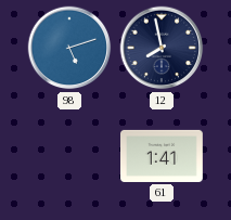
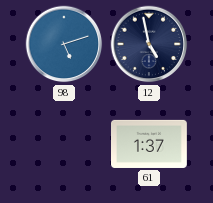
12: 7:58 -> 4:58 (149, 44)
61: 1:41 -> 1:37 (150, 144)
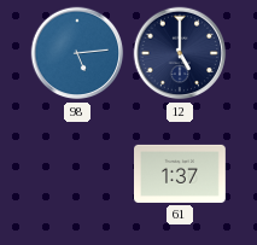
98: 5:12 -> 5:14 (77, 53)
12: 4:58 -> 5:00 (180, 53)
